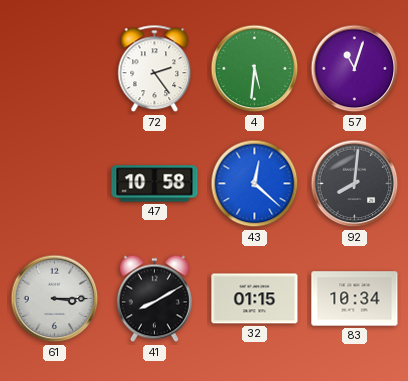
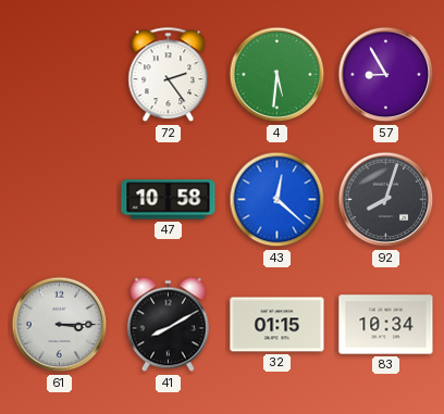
57: 11:03 -> 8:55 (386, 75)
92: 8:01 -> 8:03 (386, 200)
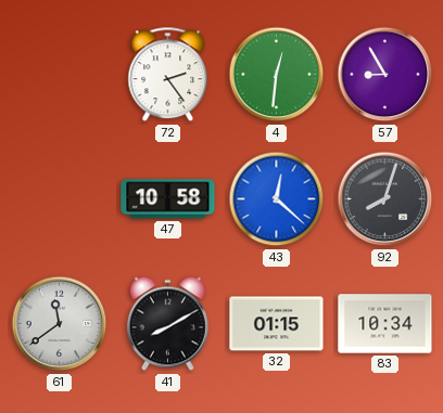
4: 5:31 -> 12:31 (277, 75)
61: 3:15 -> 11:39 (60, 324)
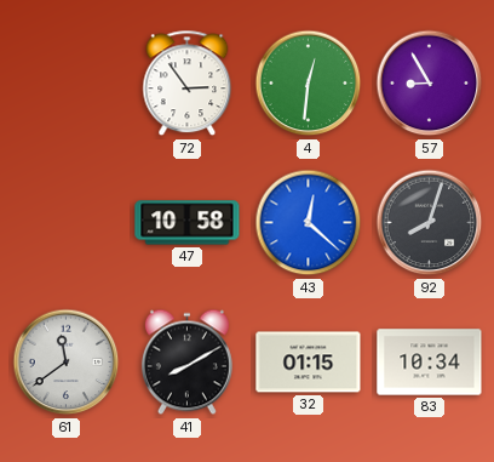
72: 2:24 -> 2:54 (188, 84)
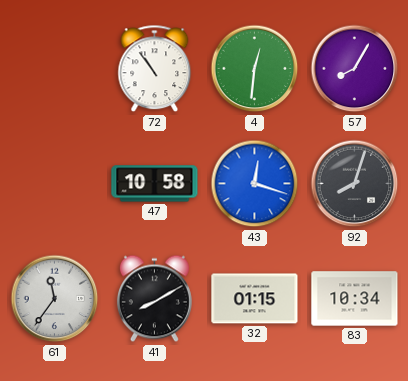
72: 2:54 -> 10:54 (155, 69)
57: 8:55 -> 8:05 (355, 69)
43: 12:22 -> 12:18 (255, 184)
61: 11:39 -> 11:36 (55, 299)
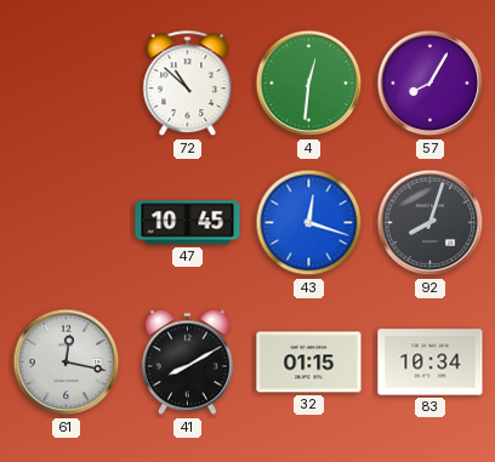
72: 10:54 -> 10:52 (188, 84)
47: 10:58 -> 10:45 (188, 223)
61: 11:36 -> 12:17 (67, 363)
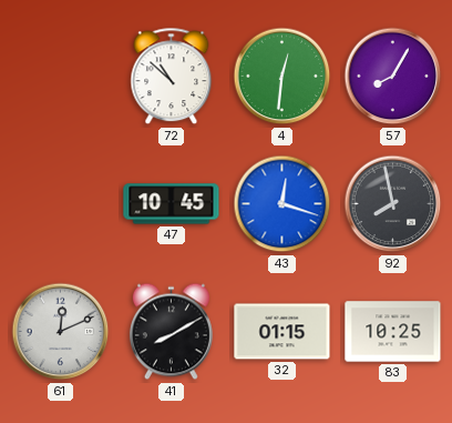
92: 8:03 -> 7:58 (393, 204)
61: 12:17 -> 12:11 (61, 332)
83: 10:34 -> 10:25 (393, 332)
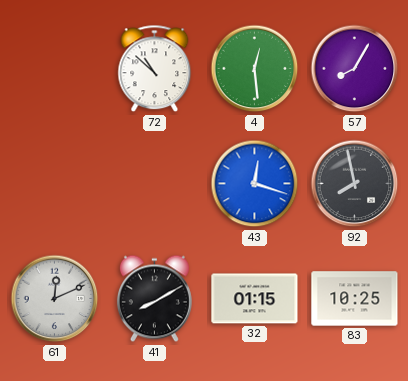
4: 12:31 -> 12:29 (255, 69)
47: 10:45 -> none (172, 204)
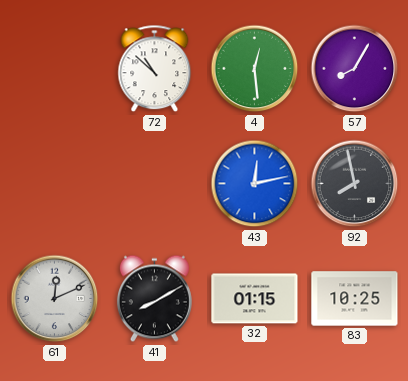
43: 12:18 -> 12:13 (255, 184)
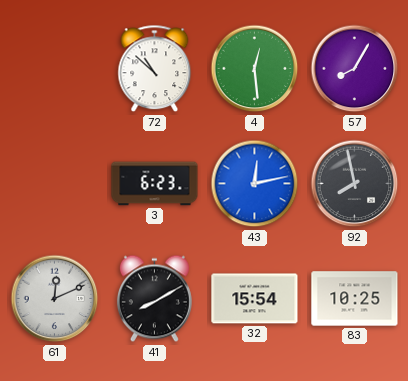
3: none -> 6:23 (155, 184)
32: 01:15 -> 15:54 (255, 299)
